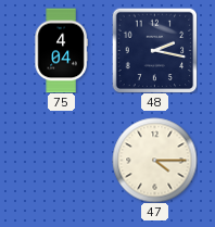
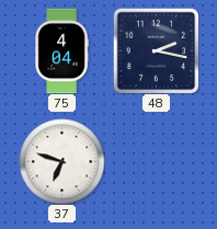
37: none -> 6:48 (61, 161)
47: 4:15 -> none (154, 160)
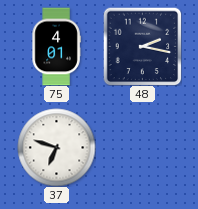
75: 4:04 -> 4:01 (56, 46)
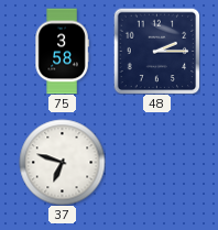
75: 4:01 -> 3:58 (62, 51)
48: 2:17 -> 2:15 (156, 51)
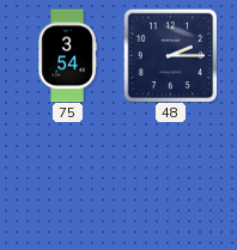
75: 3:58 -> 3:54 (67, 55)
37: 6:48 -> none (62, 162)
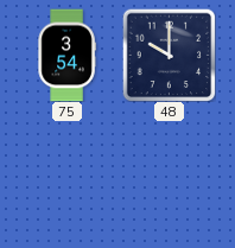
48: 2:15 -> 10:00 (169, 55)
